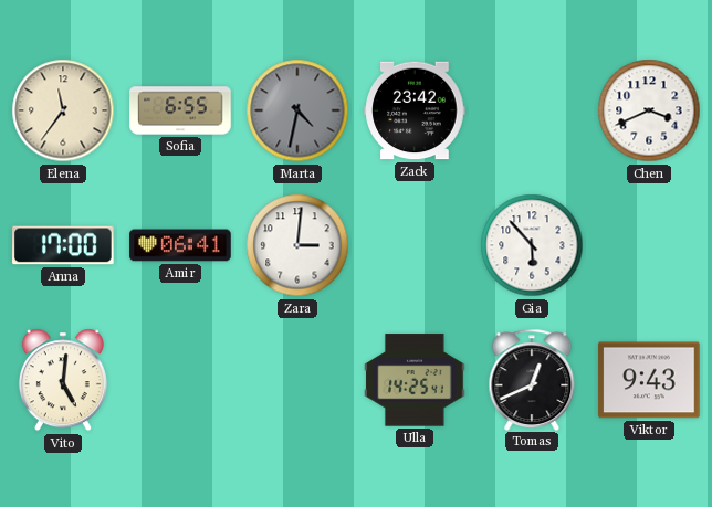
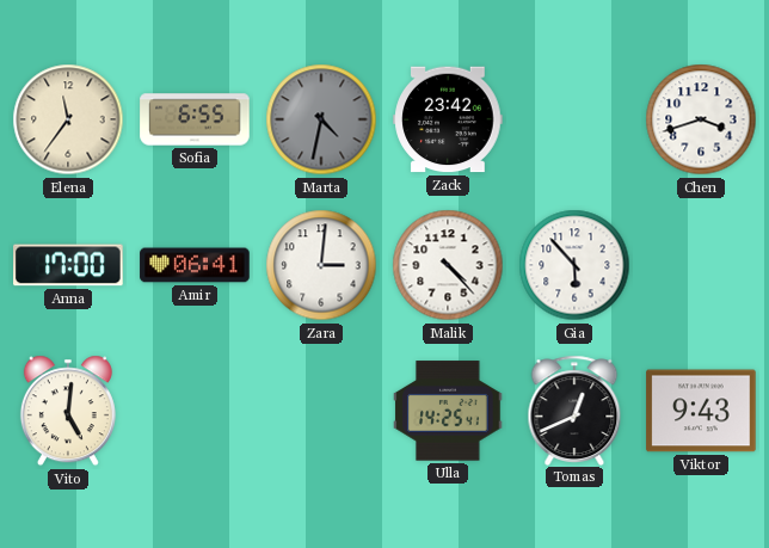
Chen: 3:41 -> 3:42 (701, 119)
Malik: none -> 4:23 (448, 265)
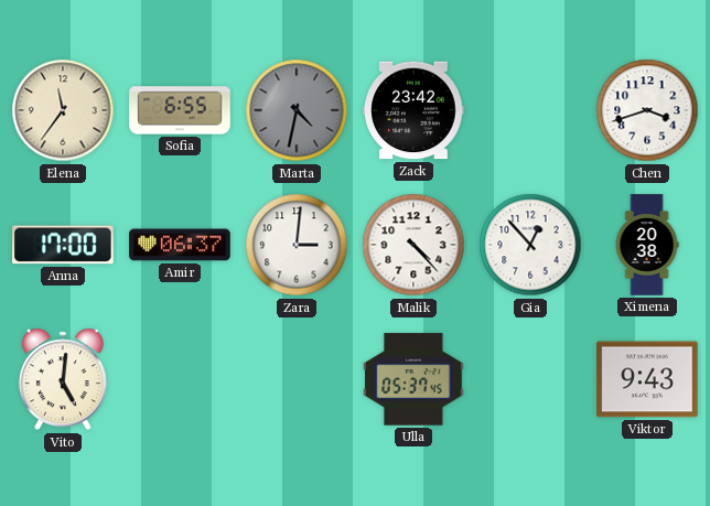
Amir: 06:41 -> 06:37 (180, 245)
Gia: 5:53 -> 12:53 (530, 245)
Ximena: none -> 20:38 (647, 245)
Ulla: 14:25 -> 05:37 (413, 379)
Tomas: 12:41 -> none (574, 410)
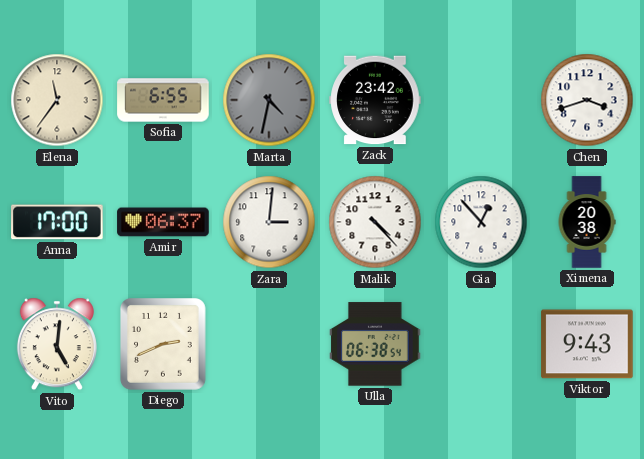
Diego: none -> 2:41 (164, 345)
Ulla: 05:37 -> 06:38 (375, 344)
